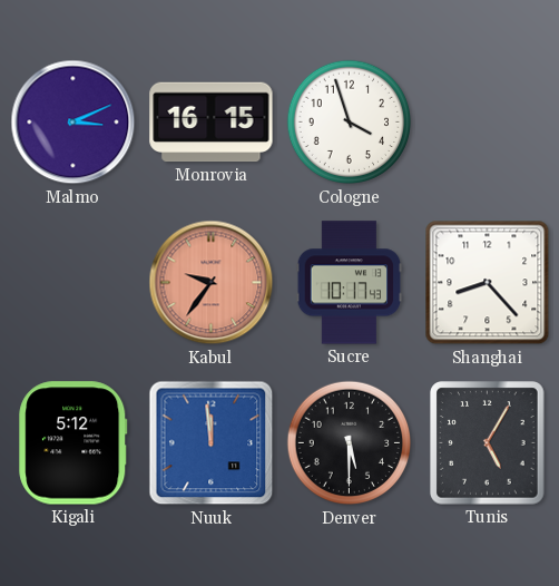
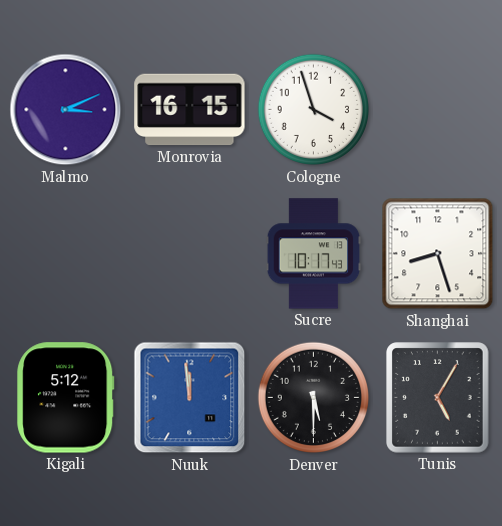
Kabul: 9:36 -> none (212, 283)
Shanghai: 8:23 -> 8:27 (438, 254)
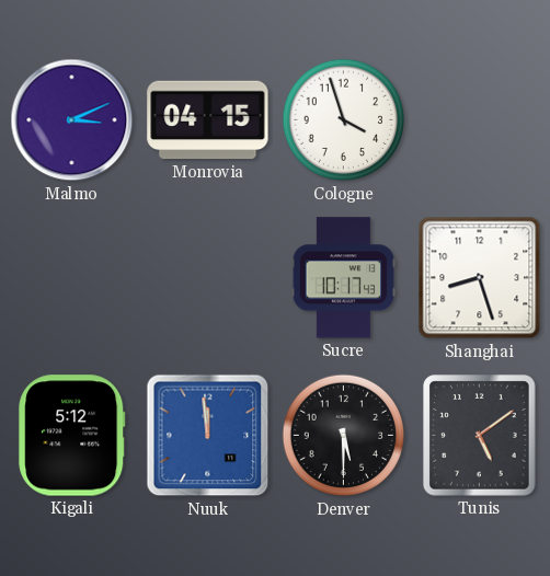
Monrovia: 16:15 -> 04:15 (208, 120)
Tunis: 5:05 -> 5:09 (480, 436)
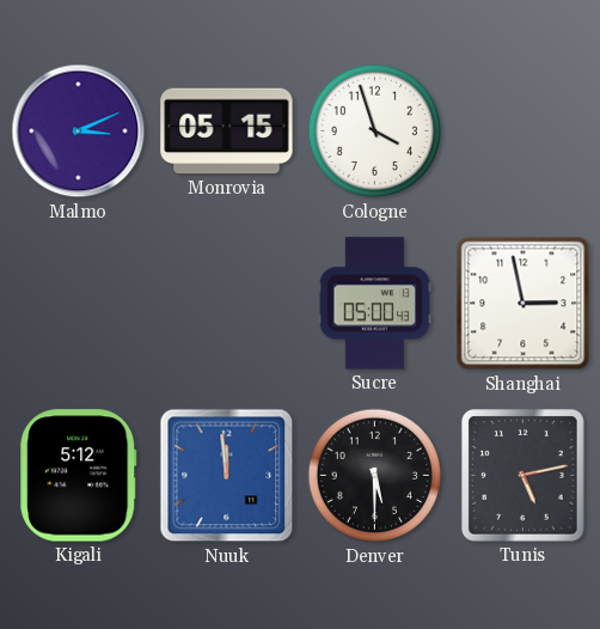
Monrovia: 04:15 -> 05:15 (227, 132)
Sucre: 10:17 -> 05:00 (375, 304)
Shanghai: 8:27 -> 2:58 (524, 304)
Tunis: 5:09 -> 5:13 (524, 476)
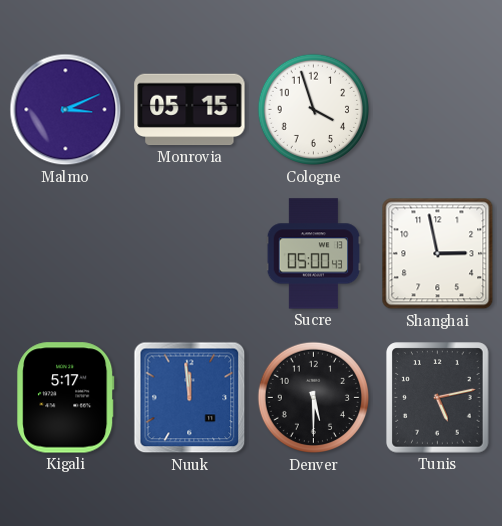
Kigali: 5:12 -> 5:17 (66, 398)
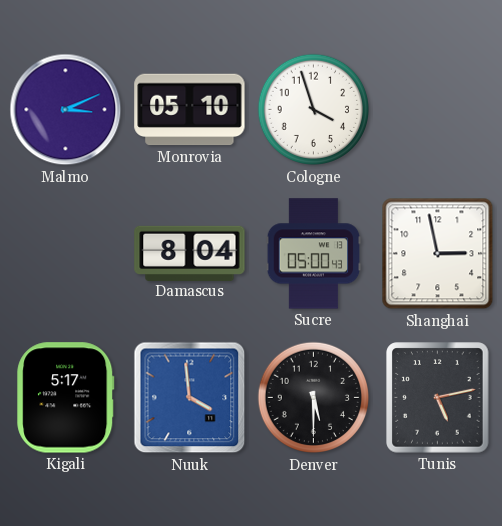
Monrovia: 05:15 -> 05:10 (190, 110)
Damascus: none -> 8:04 (190, 253)
Nuuk: 11:59 -> 3:59 (190, 398)
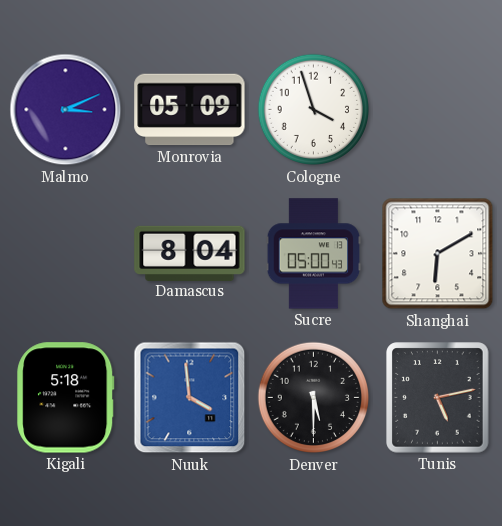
Monrovia: 05:10 -> 05:09 (190, 110)
Shanghai: 2:58 -> 6:10 (438, 254)
Kigali: 5:17 -> 5:18 (66, 398)
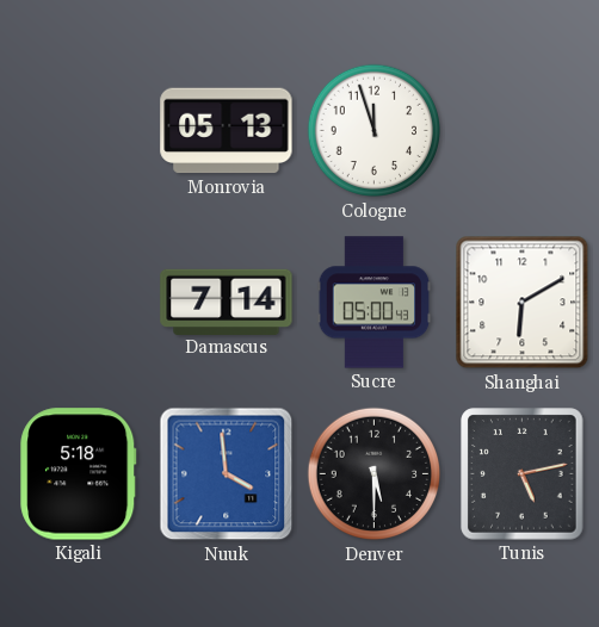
Malmo: 3:11 -> none (66, 110)
Monrovia: 05:09 -> 05:13 (227, 131)
Cologne: 3:57 -> 11:57 (373, 131)
Damascus: 8:04 -> 7:14 (227, 302)
